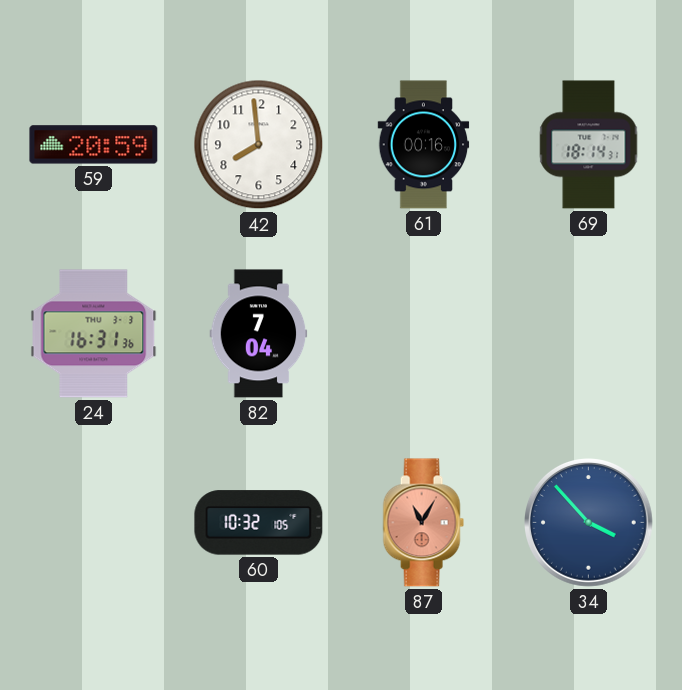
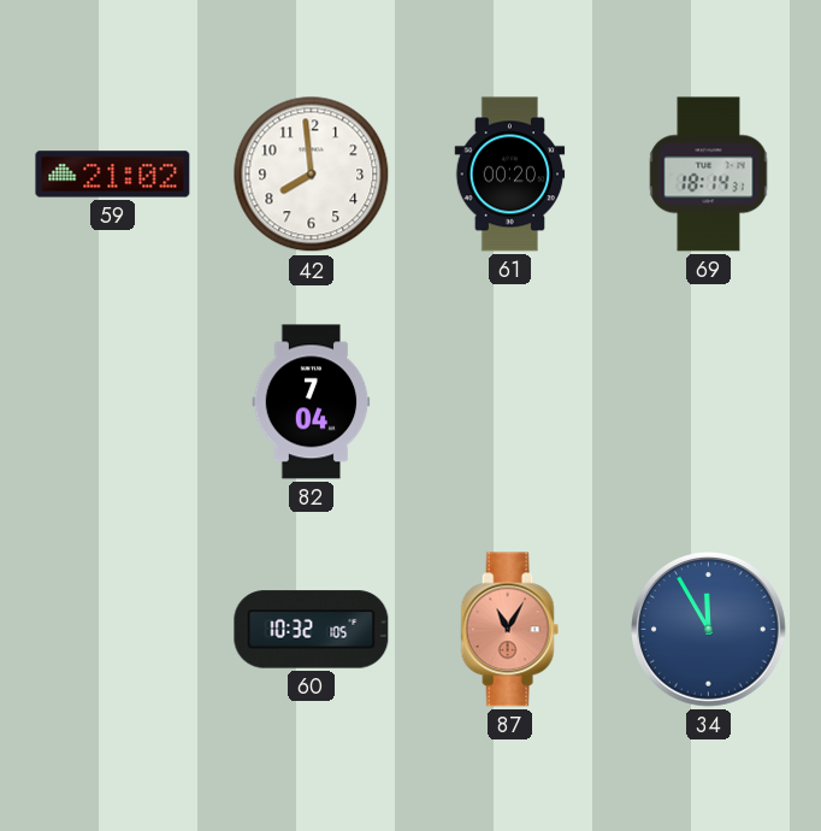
59: 20:59 -> 21:02 (113, 175)
61: 00:16 -> 00:20 (510, 175)
24: 16:31 -> none (94, 334)
34: 3:53 -> 11:55 (709, 630)
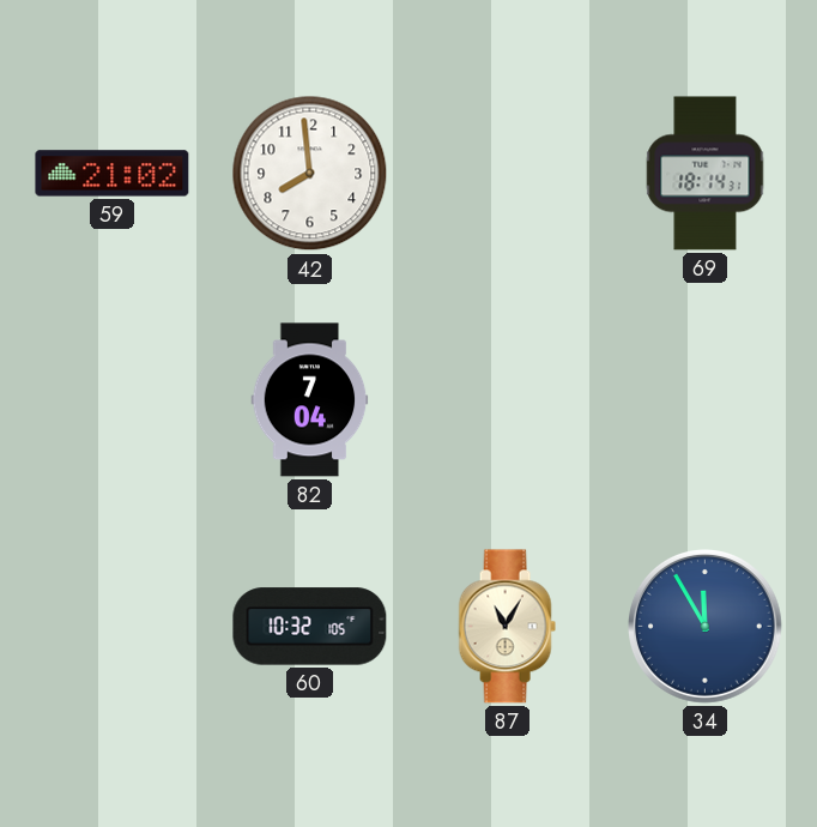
61: 00:20 -> none (510, 175)
87 dial: salmon -> cream (507, 627)
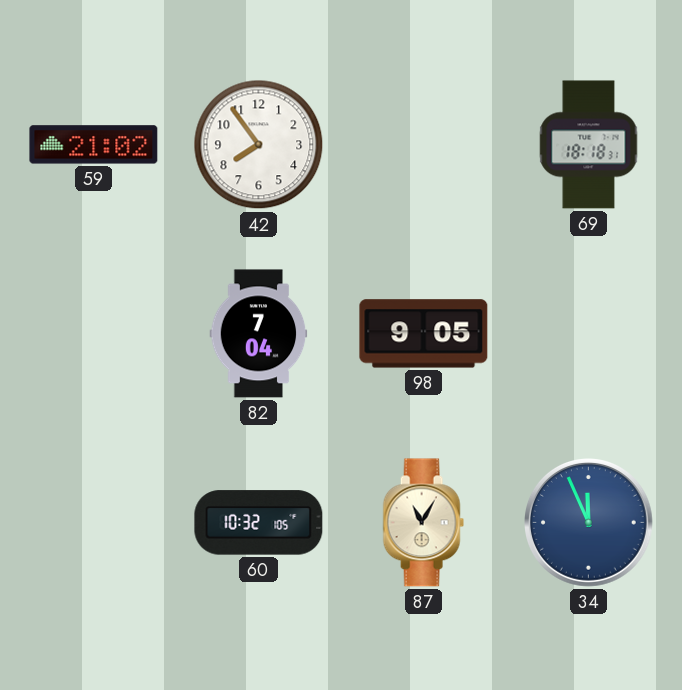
42: 7:59 -> 7:54 (259, 145)
69: 18:14 -> 18:18 (589, 145)
98: none -> 9:05 (424, 334)
34: 11:55 -> 11:56 (589, 523)
